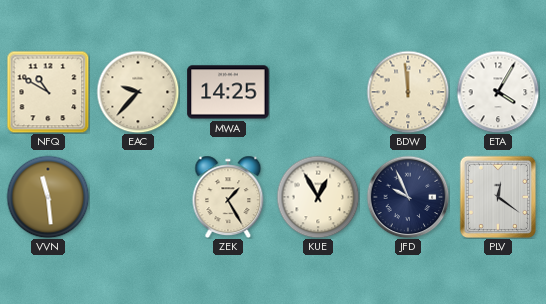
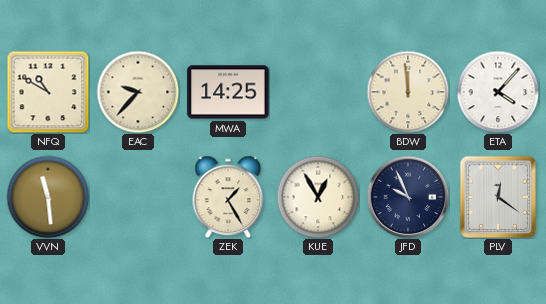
ETA: 4:05 -> 4:07 (498, 92)
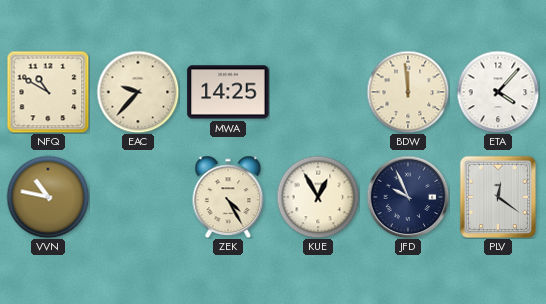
VVN: 11:29 -> 10:47 (48, 197)
ZEK: 1:25 -> 4:25 (228, 197)
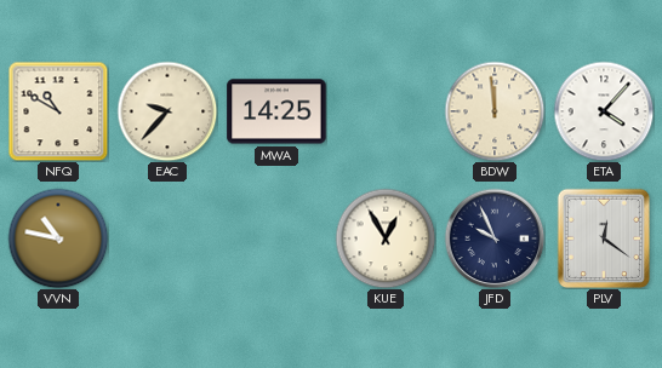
ZEK: 4:25 -> none (228, 197)
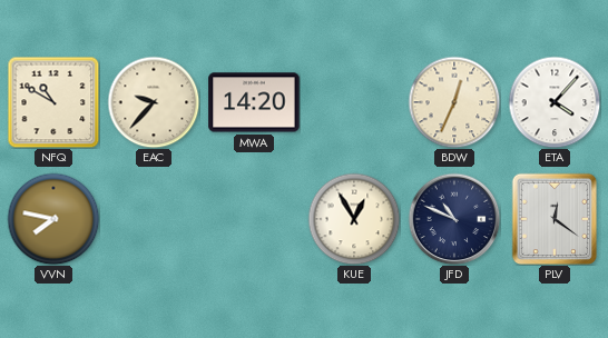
MWA: 14:25 -> 14:20 (254, 102)
BDW: 11:59 -> 12:34 (454, 102)
VVN: 10:47 -> 7:47 (53, 219)
JFD: 9:56 -> 10:49 (454, 219)
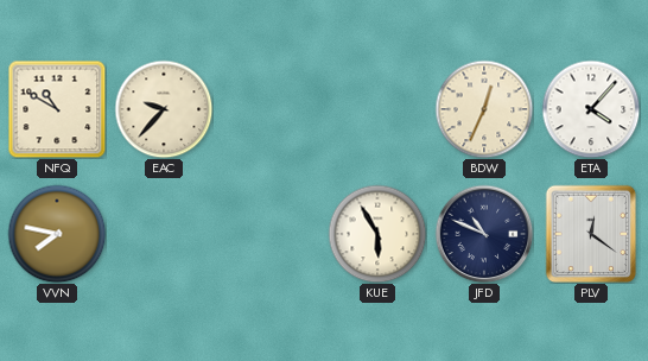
MWA: 14:20 -> none (254, 102)
KUE: 12:55 -> 5:55 (377, 234)
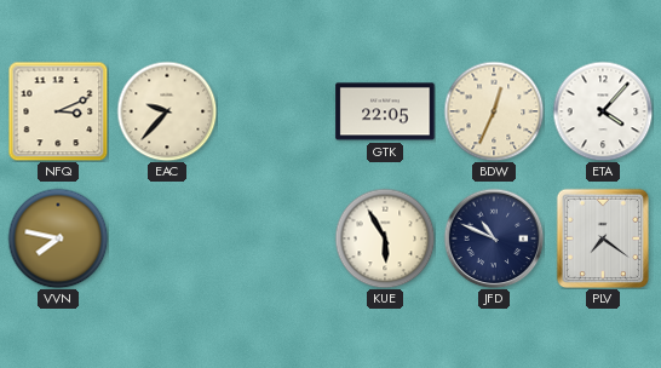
NFQ: 10:50 -> 3:11 (58, 111)
GTK: none -> 22:05 (385, 111)
PLV: 12:21 -> 7:21 (603, 238)
